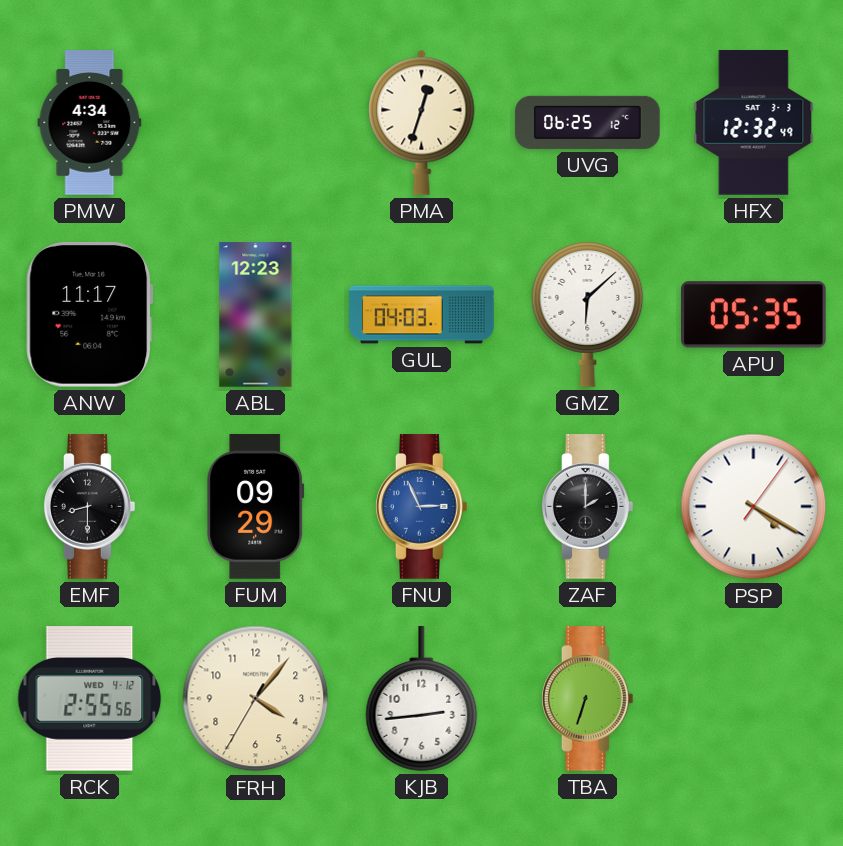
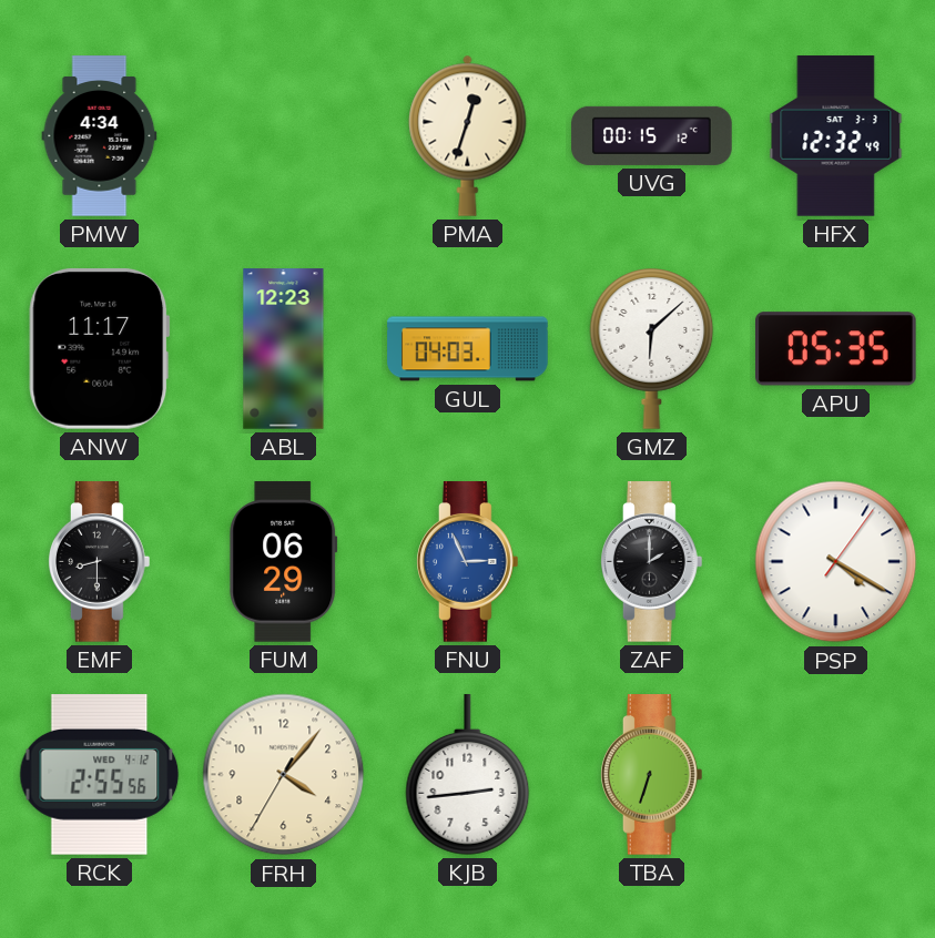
UVG: 06:25 -> 00:15 (652, 135)
FUM: 09:29 -> 06:29 (284, 562)
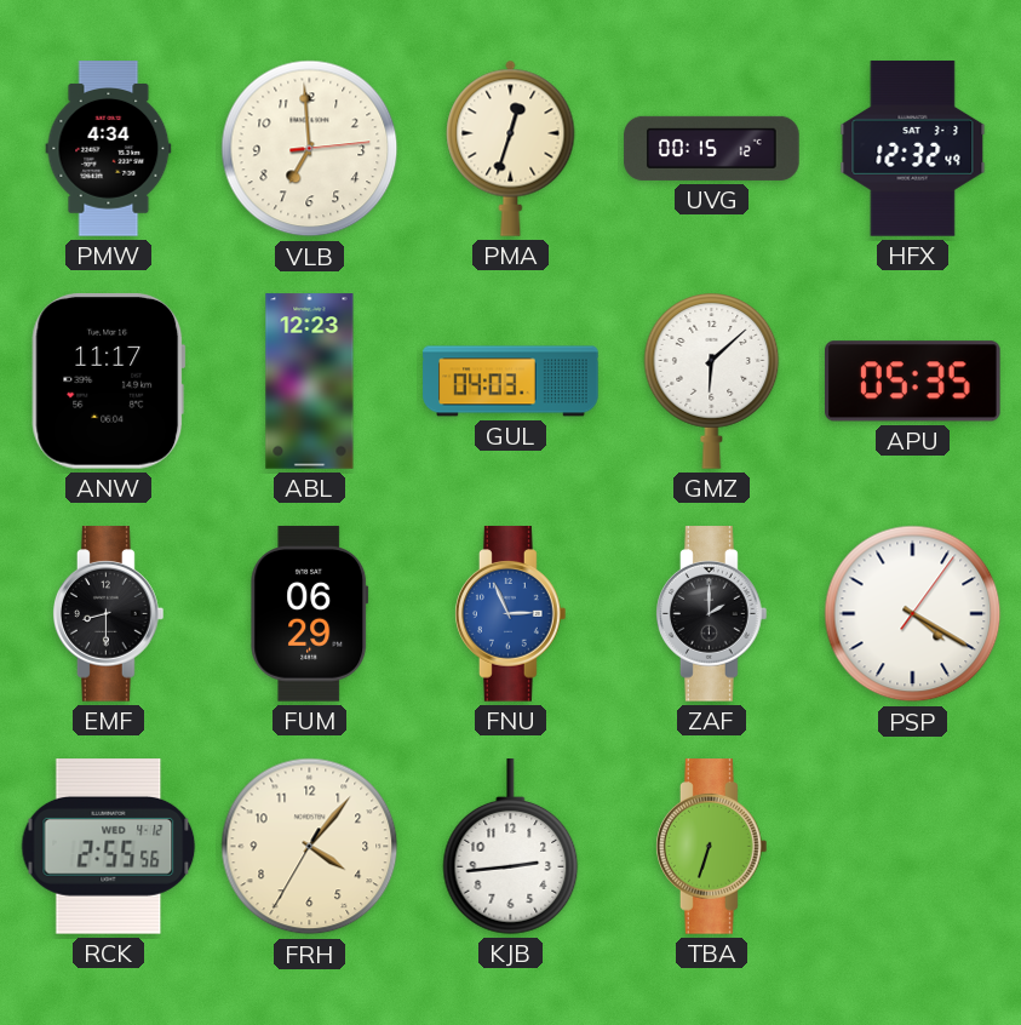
VLB: none -> 6:59 (310, 149)
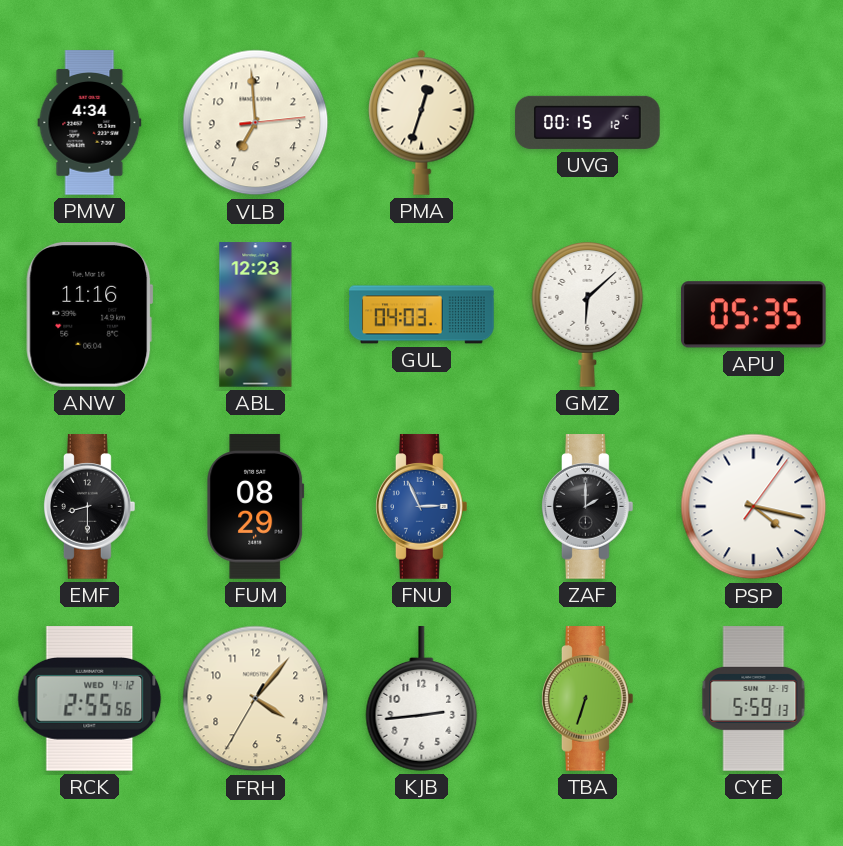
HFX: 12:32 -> none (913, 149)
ANW: 11:17 -> 11:16 (90, 314)
FUM: 06:29 -> 08:29 (256, 507)
PSP: 4:20 -> 4:17 (754, 507)
CYE: none -> 5:59 (754, 699)
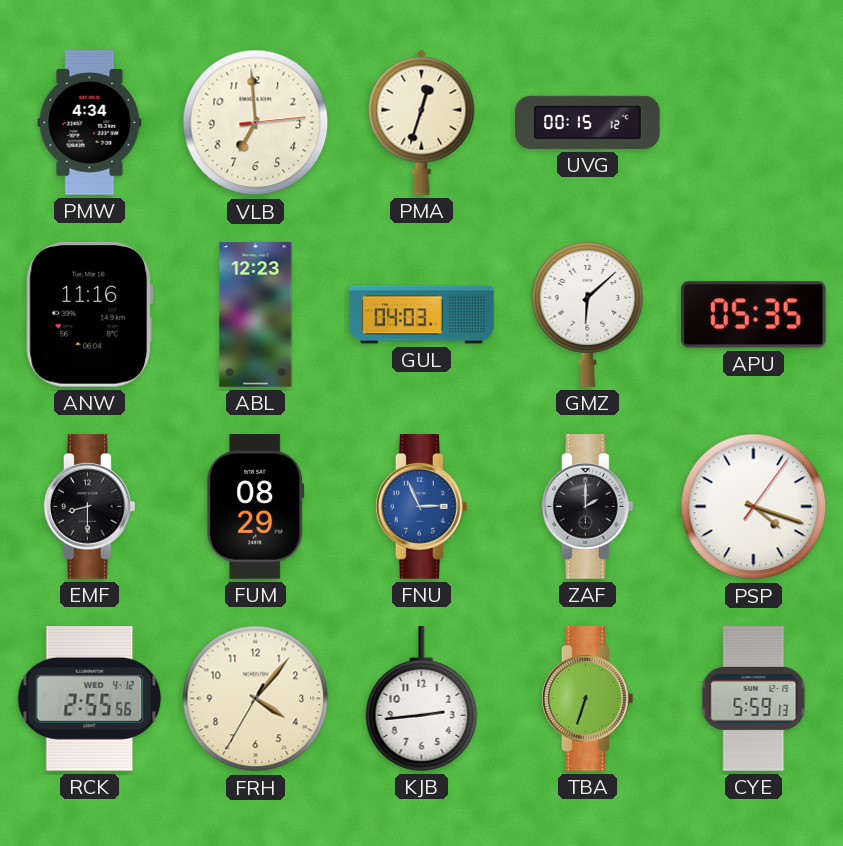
PSP: 4:17 -> 4:18 (754, 507)
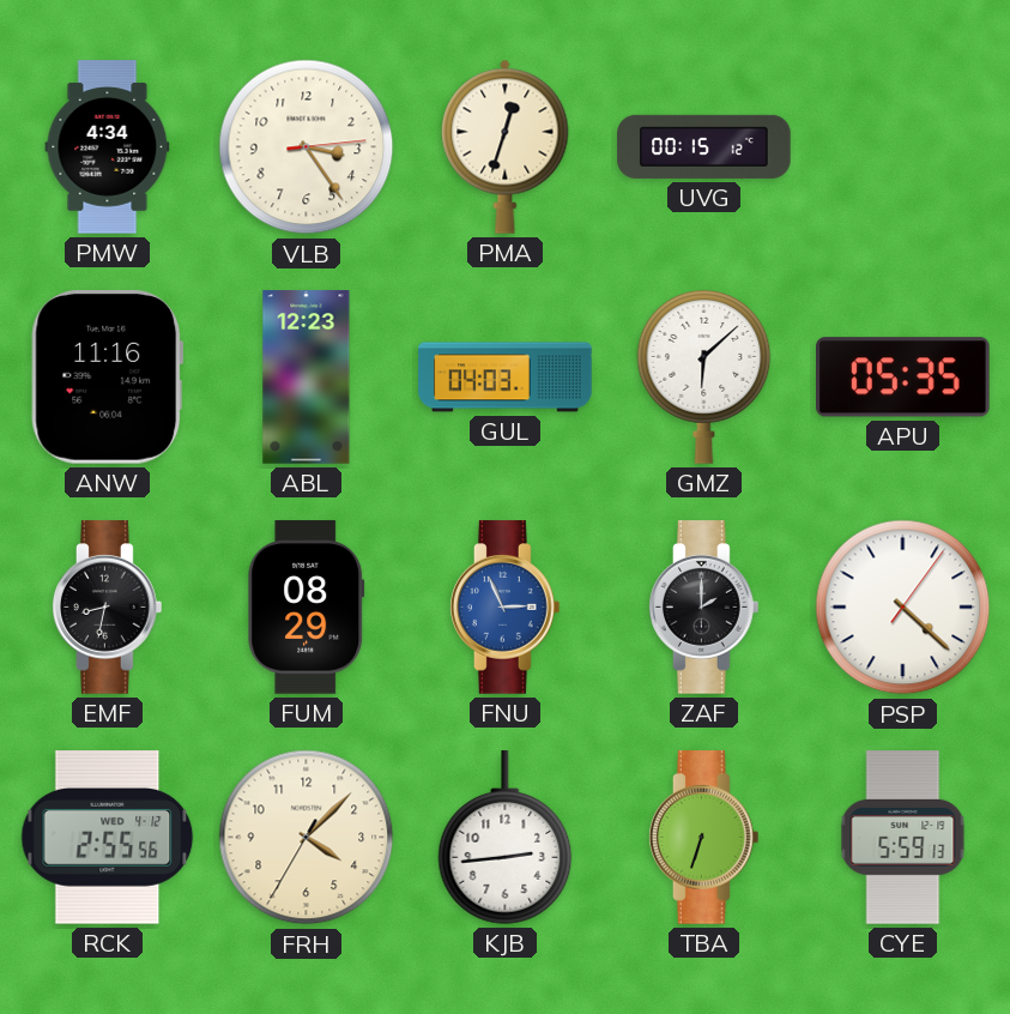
VLB: 6:59 -> 3:24 (307, 147)
EMF: 8:30 -> 8:32 (108, 608)
PSP: 4:18 -> 4:22 (903, 608)
FRH: 4:06 -> 4:07 (307, 838)
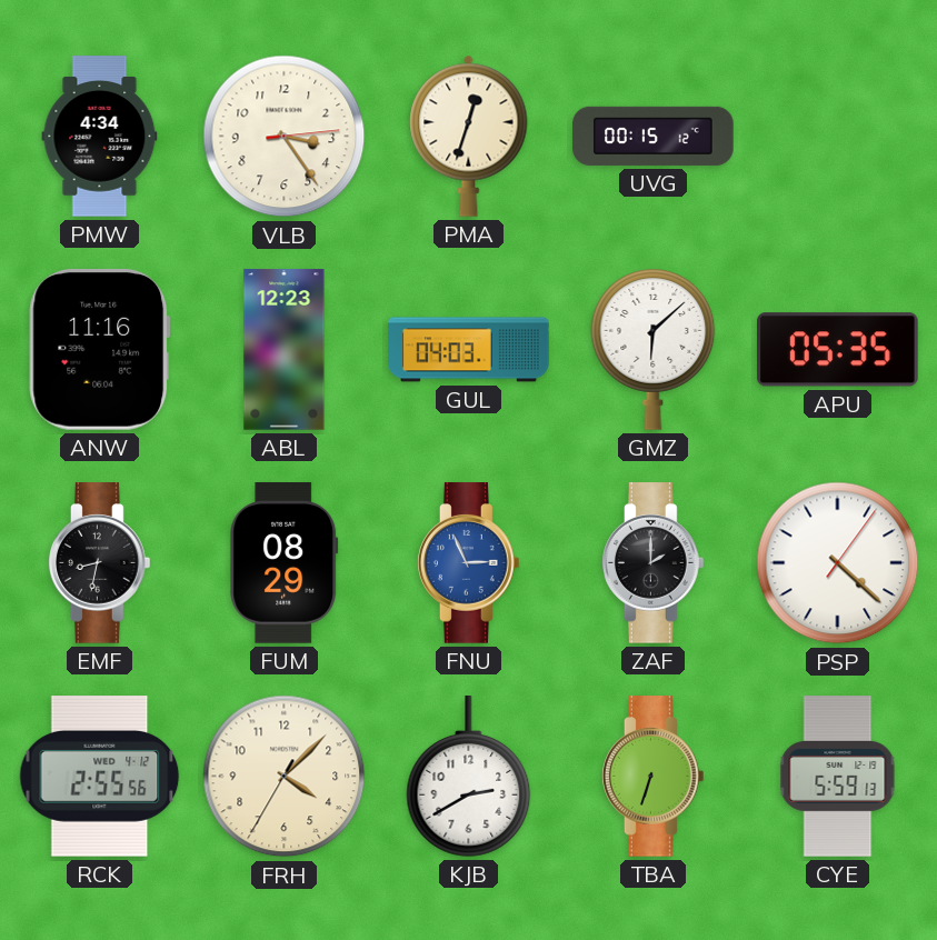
KJB: 2:44 -> 2:40 (469, 777)
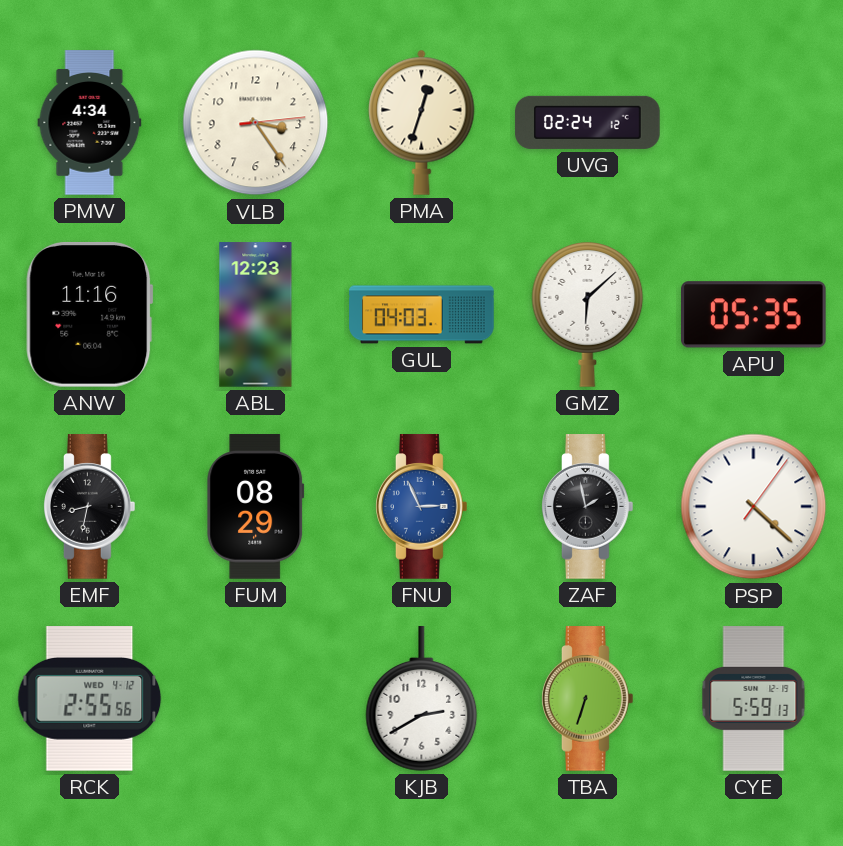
UVG: 00:15 -> 02:24 (588, 122)
ZAF: 2:00 -> 1:58 (588, 507)
FRH: 4:07 -> none (285, 777)
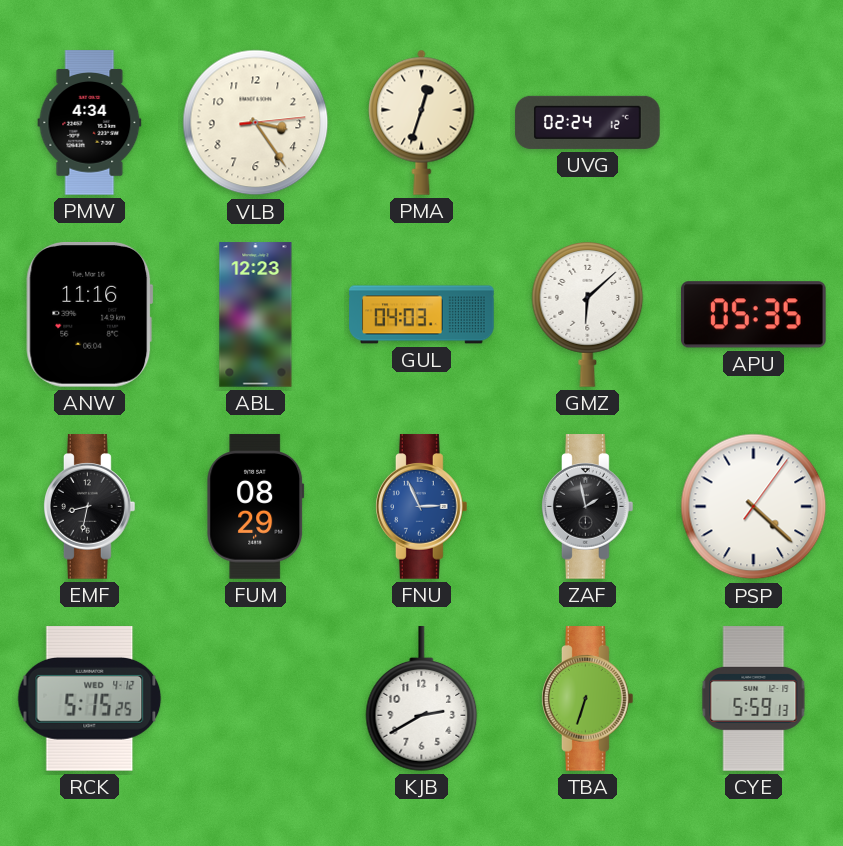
RCK: 2:55 -> 5:15 (90, 699)
